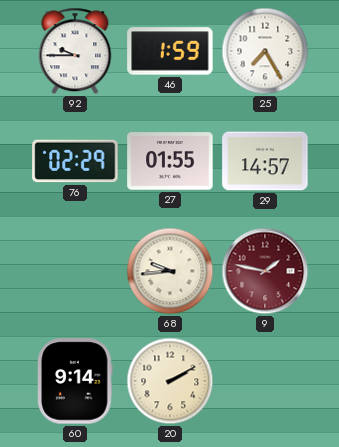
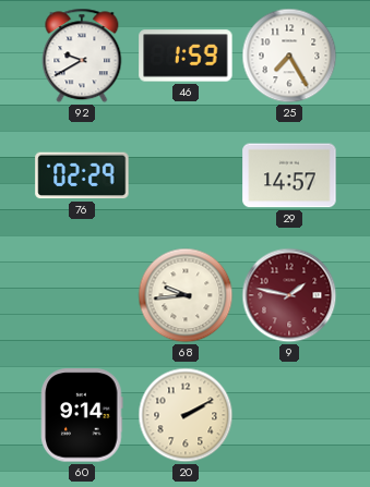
92: 9:45 -> 9:40 (82, 56)
27: 01:55 -> none (170, 161)
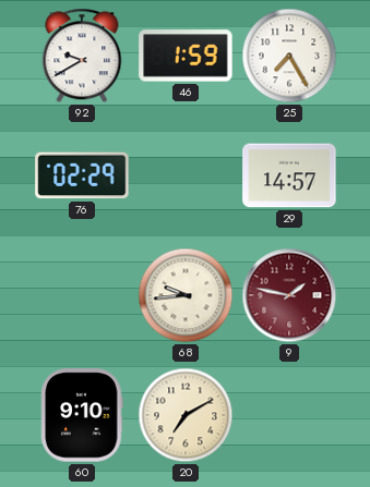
60: 9:14 -> 9:10 (82, 415)
20: 2:10 -> 7:10 (186, 415)
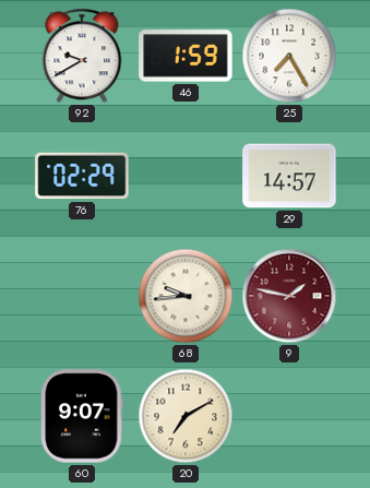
60: 9:10 -> 9:07 (82, 416)
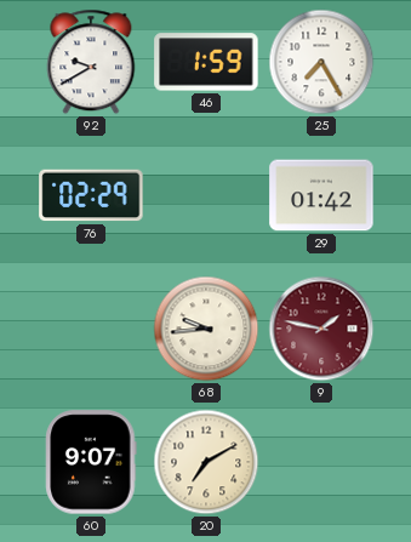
29: 14:57 -> 01:42 (321, 195)
